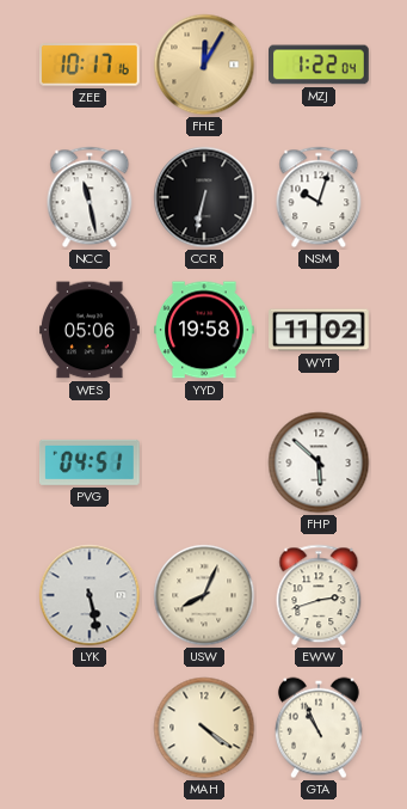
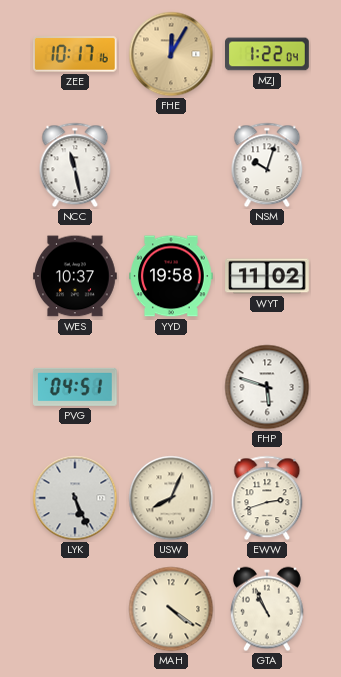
CCR: 6:32 -> none (204, 197)
WES: 05:06 -> 10:37 (76, 276)
FHP: 5:52 -> 5:48 (267, 387)
LYK: 5:28 -> 5:26 (75, 498)
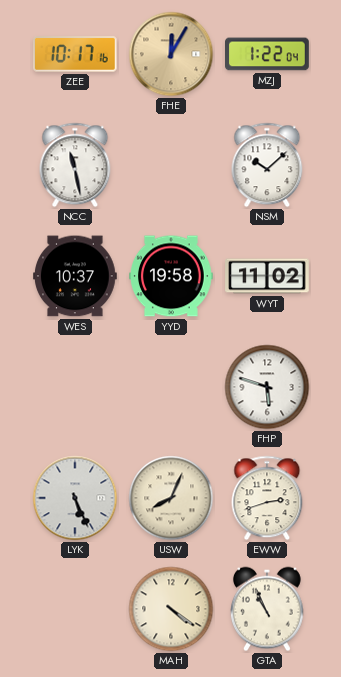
NSM: 10:03 -> 10:08 (267, 165)
PVG: 04:51 -> none (75, 387)
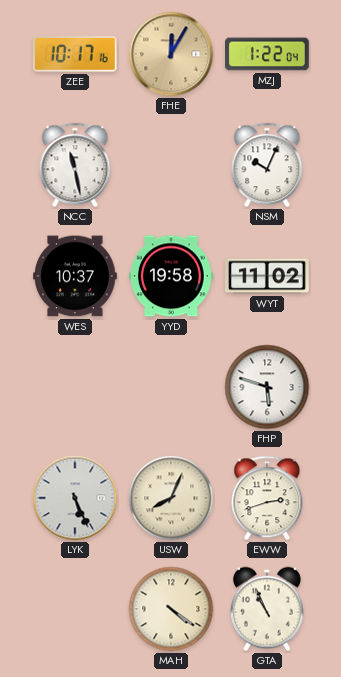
NSM: 10:08 -> 10:04 (267, 165)
